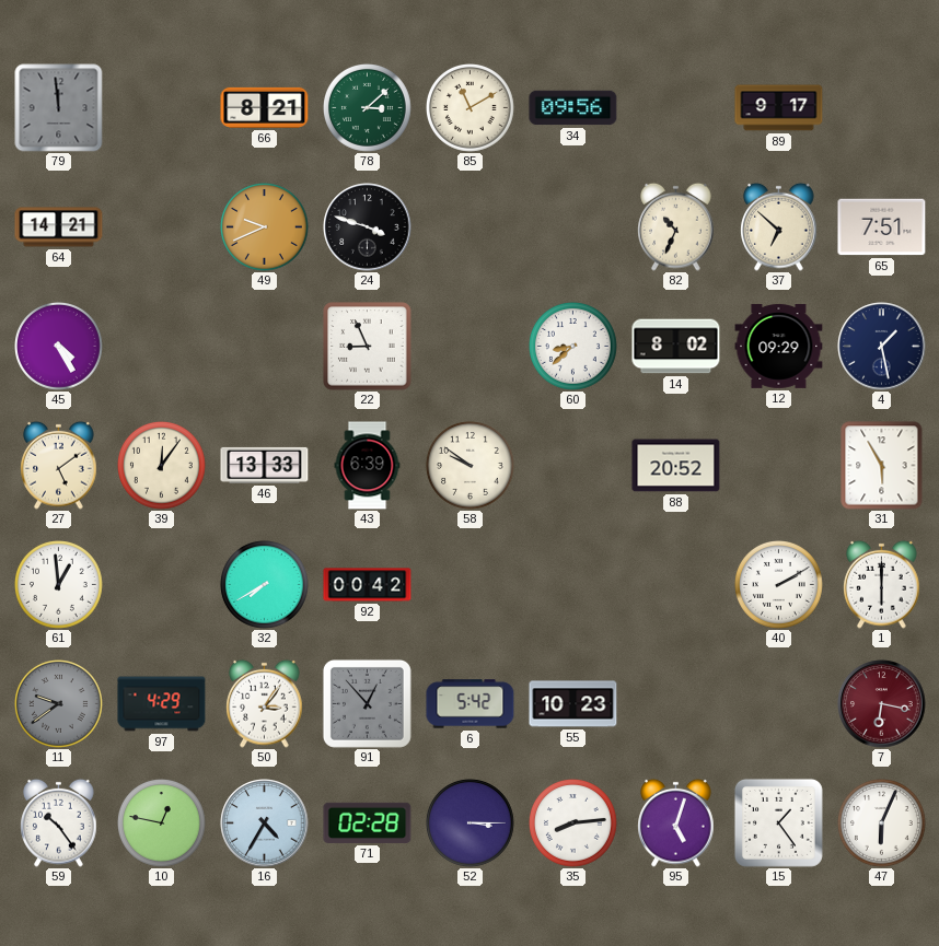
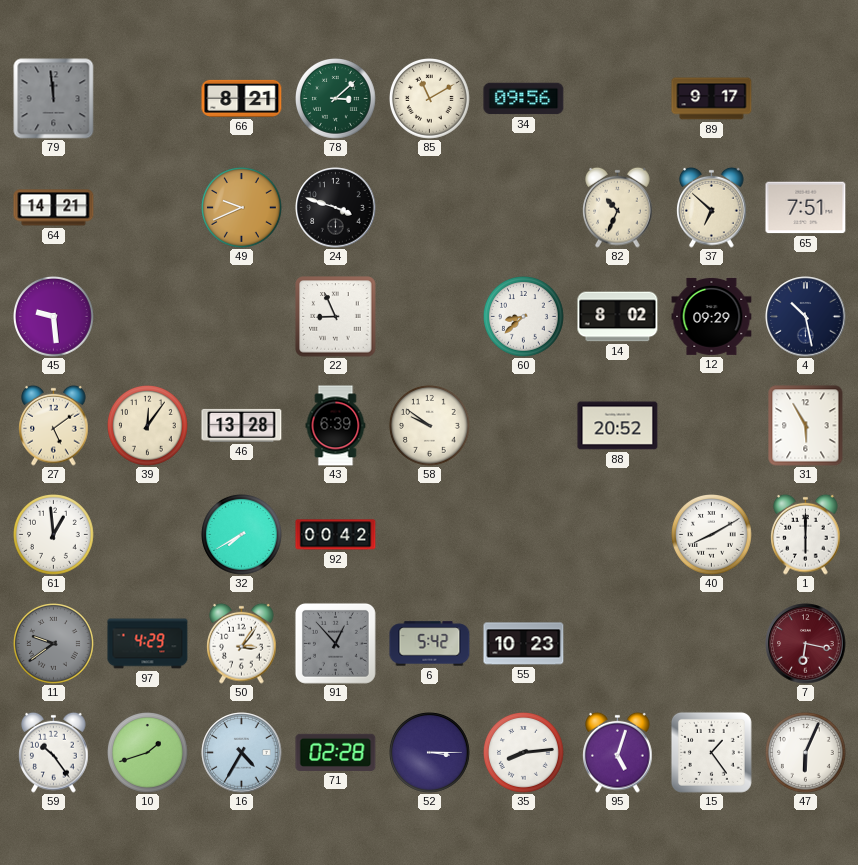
45: 4:25 -> 9:29 (54, 317)
4: 1:28 -> 10:28 (806, 317)
46: 13:33 -> 13:28 (242, 425)
40: 2:10 -> 8:10 (712, 535)
10: 12:47 -> 1:42 (148, 753)
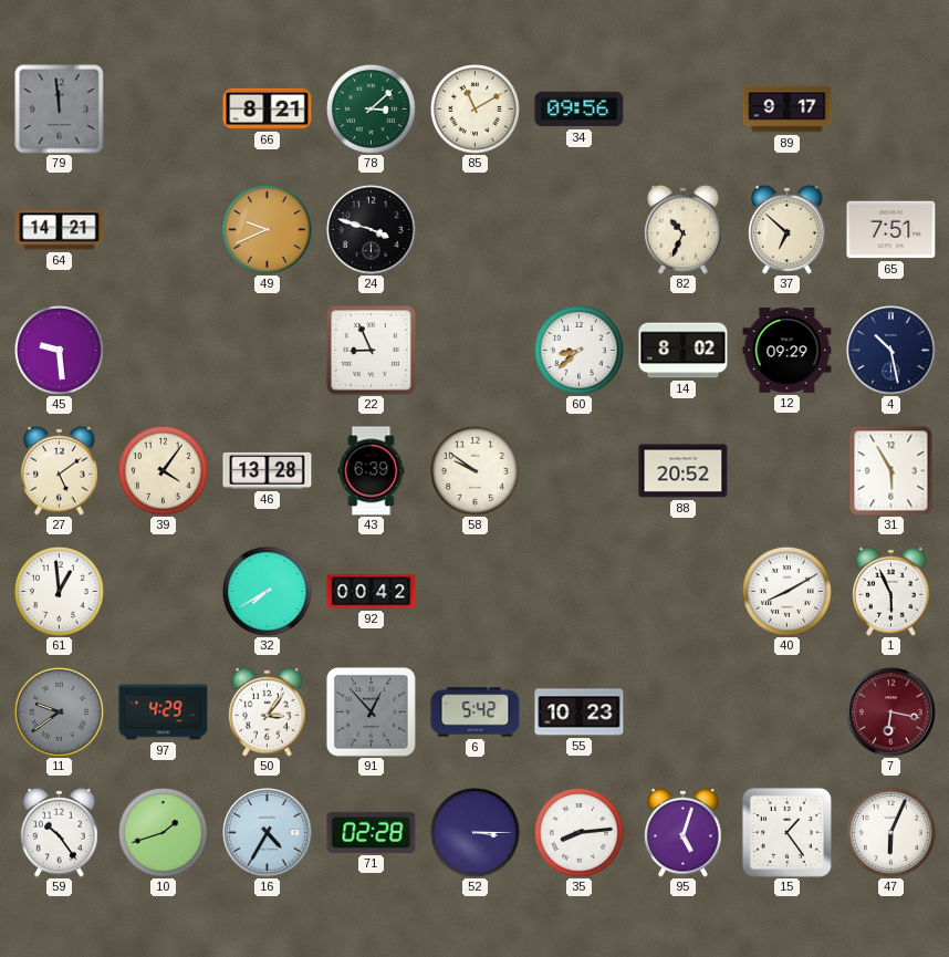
39: 12:06 -> 4:06 (164, 471)
1: 6:00 -> 5:56 (891, 591)
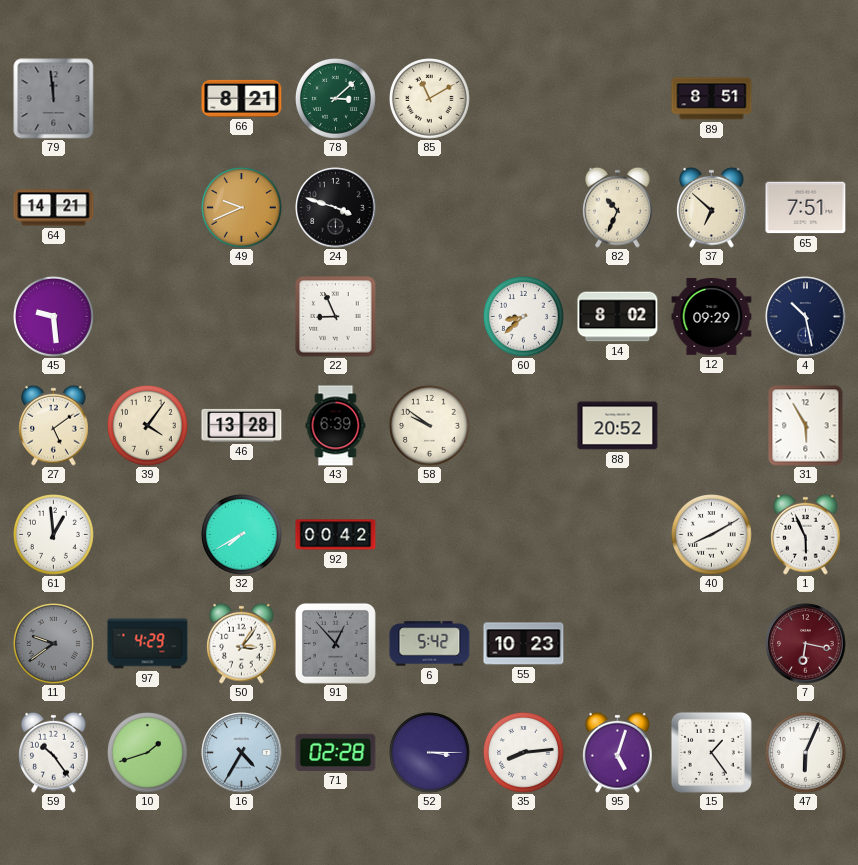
34: 09:56 -> none (580, 110)
89: 9:17 -> 8:51 (712, 99)
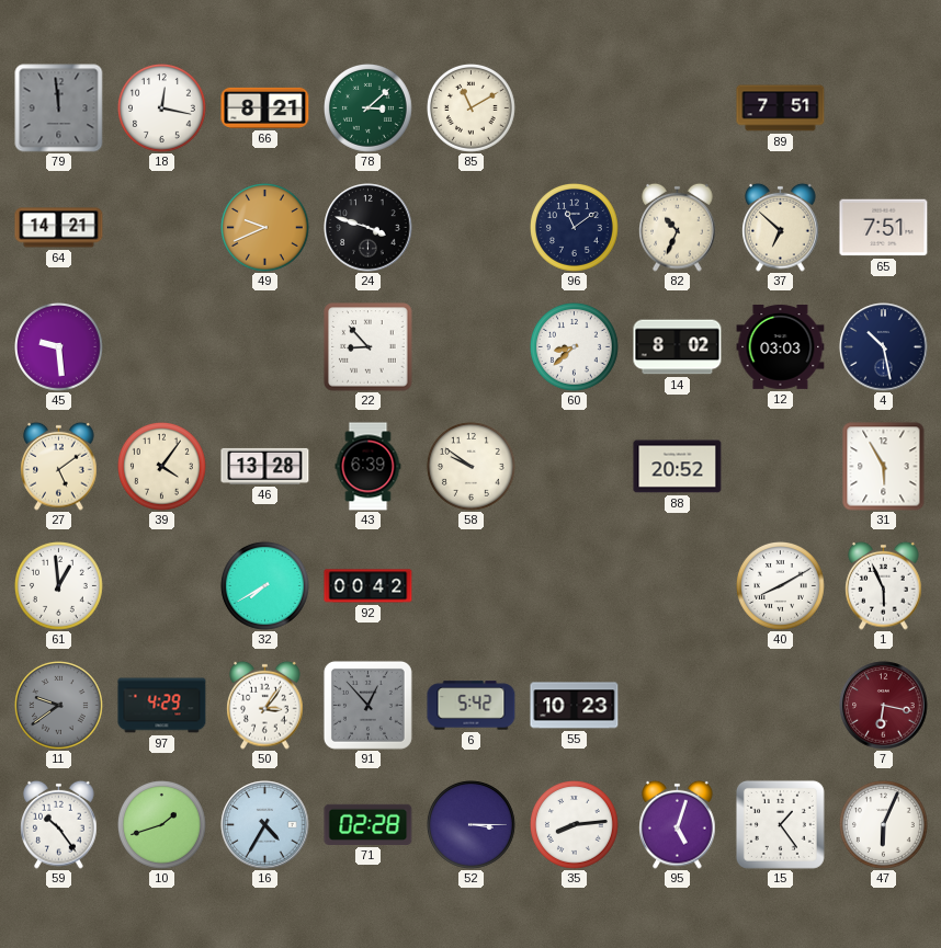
18: none -> 12:17 (162, 108)
89: 8:51 -> 7:51 (781, 108)
96: none -> 11:09 (575, 228)
22: 8:56 -> 8:53 (369, 347)
12: 09:29 -> 03:03 (781, 346)
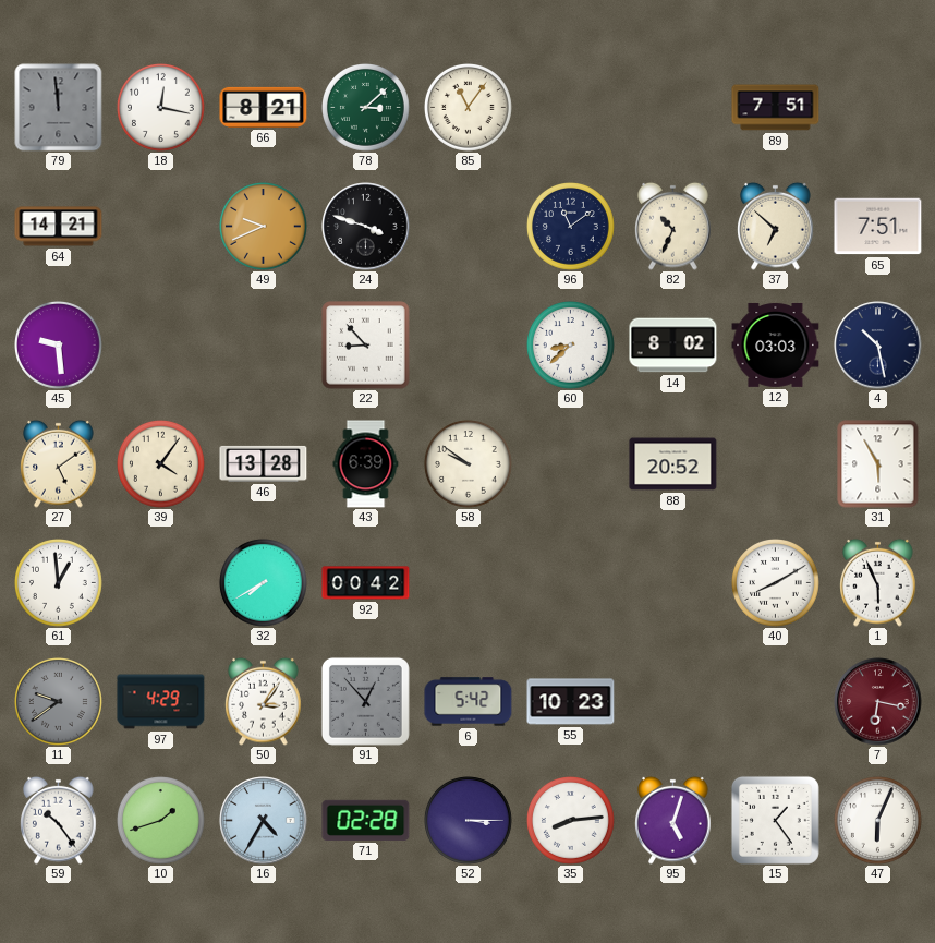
85: 11:10 -> 11:06 (469, 108)
